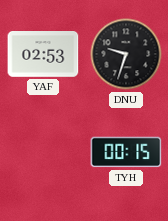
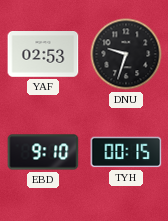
EBD: none -> 9:10 (43, 152)
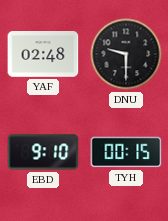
YAF: 02:53 -> 02:48 (43, 54)
DNU: 9:33 -> 9:30 (126, 54)
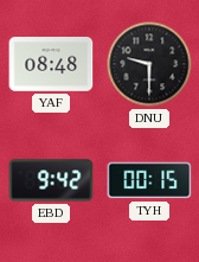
YAF: 02:48 -> 08:48 (51, 64)
EBD: 9:10 -> 9:42 (51, 180)
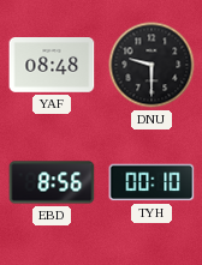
EBD: 9:42 -> 8:56 (52, 182)
TYH: 00:15 -> 00:10 (151, 182)
